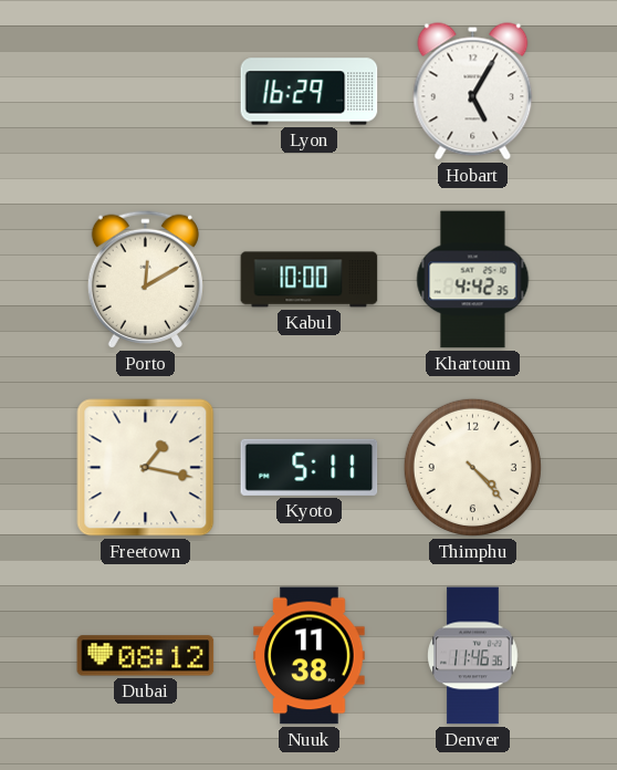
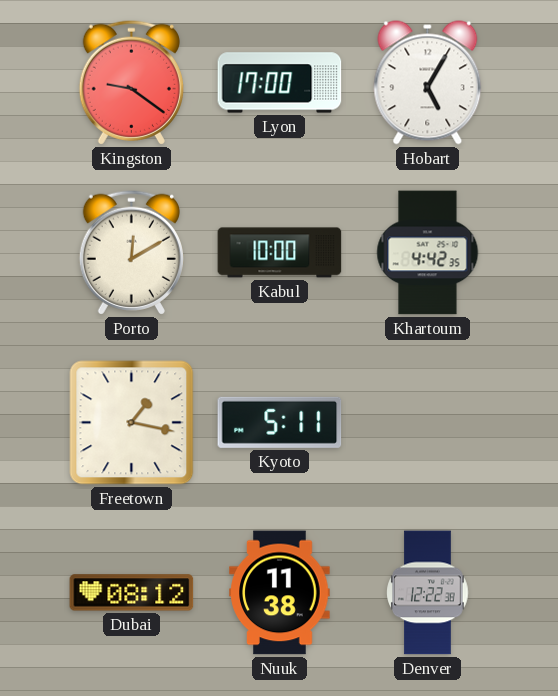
Kingston: none -> 9:21 (131, 82)
Lyon: 16:29 -> 17:00 (280, 83)
Thimphu: 4:23 -> none (472, 467)
Denver: 11:46 -> 12:22 (428, 593)
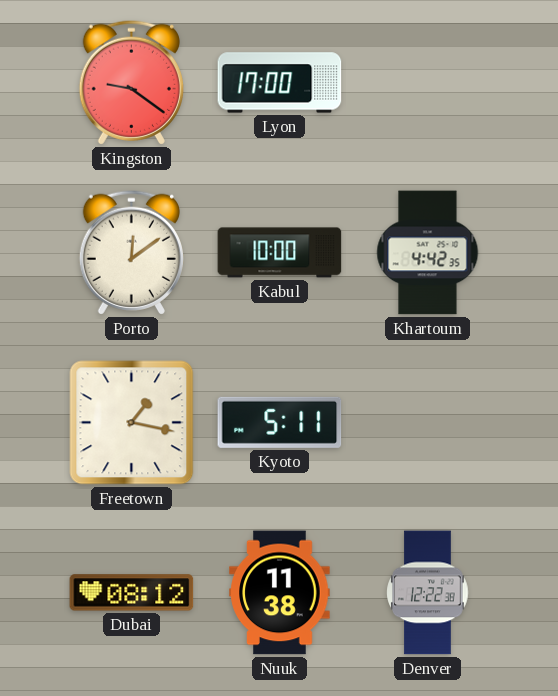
Hobart: 5:05 -> none (428, 83)
Porto: 12:10 -> 12:09 (131, 252)
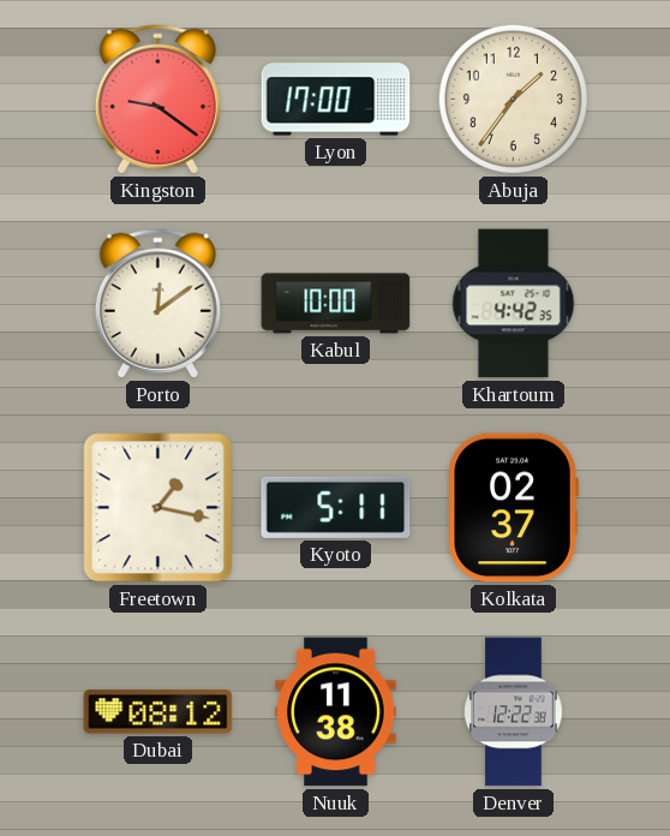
Abuja: none -> 1:36 (513, 98)
Kolkata: none -> 02:37 (513, 508)
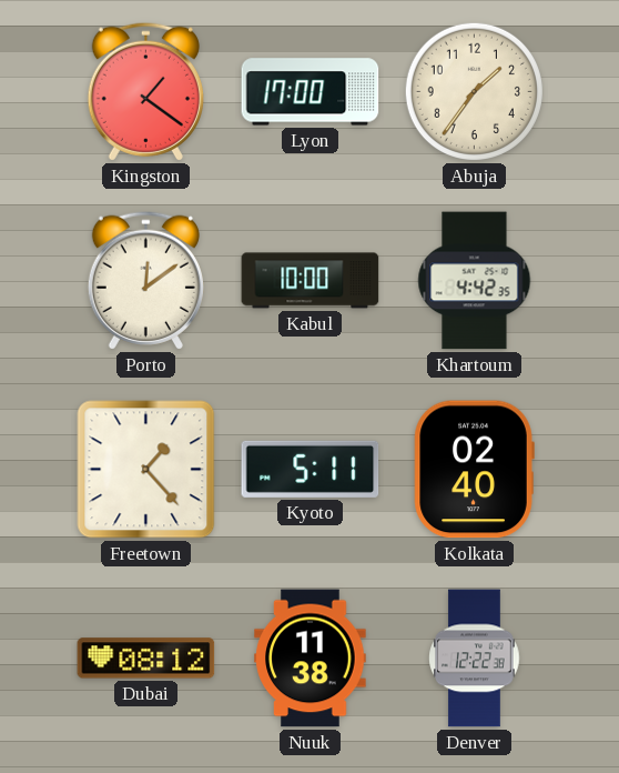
Kingston: 9:21 -> 1:21 (145, 91)
Freetown: 1:17 -> 1:23 (146, 470)
Kolkata: 02:37 -> 02:40 (474, 470)
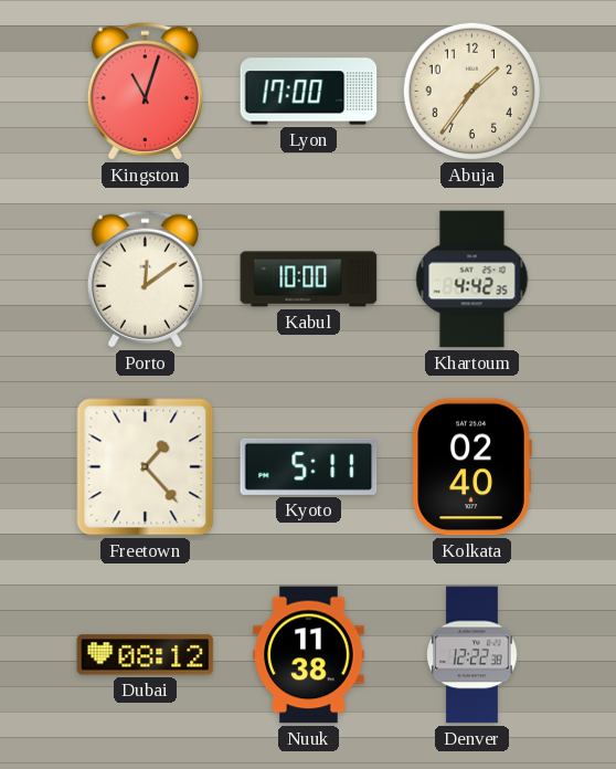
Kingston: 1:21 -> 11:03 (145, 91)
